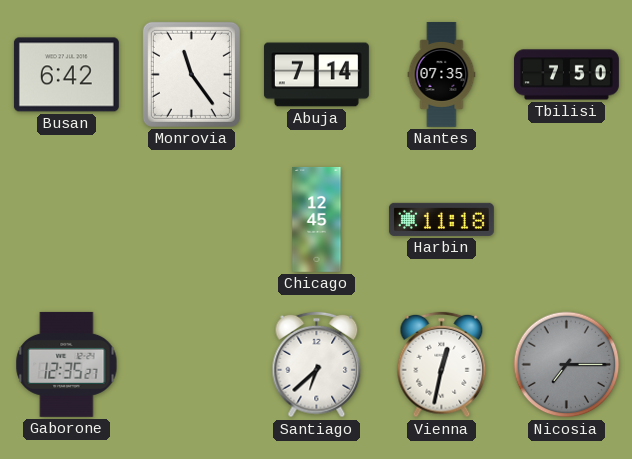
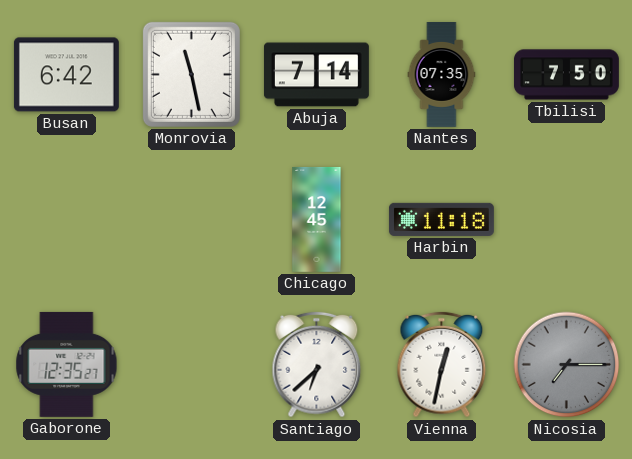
Monrovia: 11:24 -> 11:28 (191, 74)
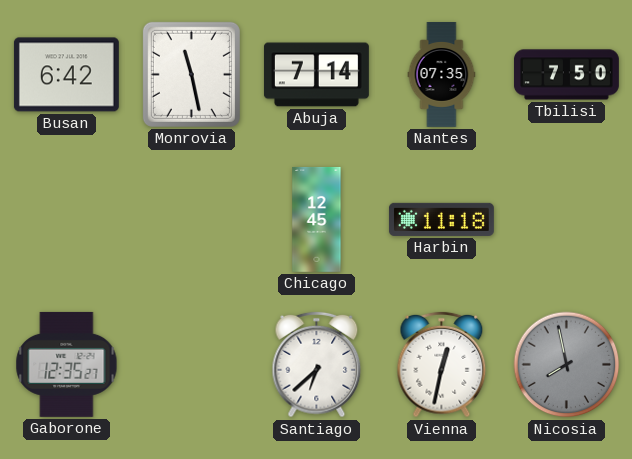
Nicosia: 7:15 -> 7:58 (567, 365)
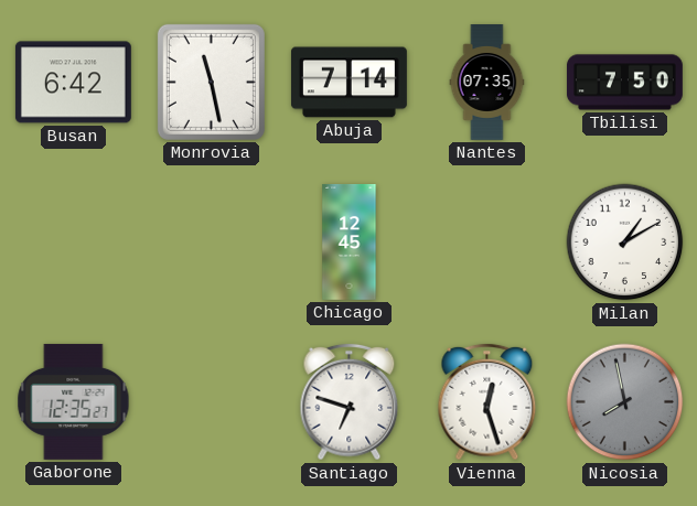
Harbin: 11:18 -> none (441, 219)
Milan: none -> 1:10 (625, 243)
Santiago: 6:38 -> 6:48 (350, 402)
Vienna: 12:32 -> 12:27 (487, 402)
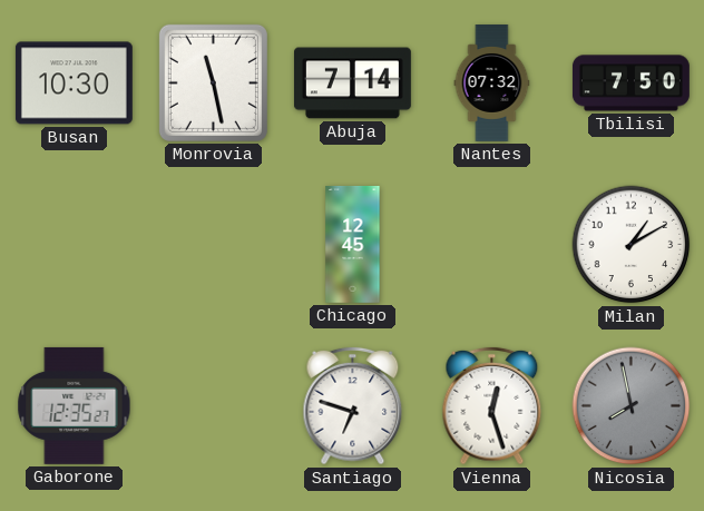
Busan: 6:42 -> 10:30 (74, 83)
Nantes: 07:35 -> 07:32 (492, 83)
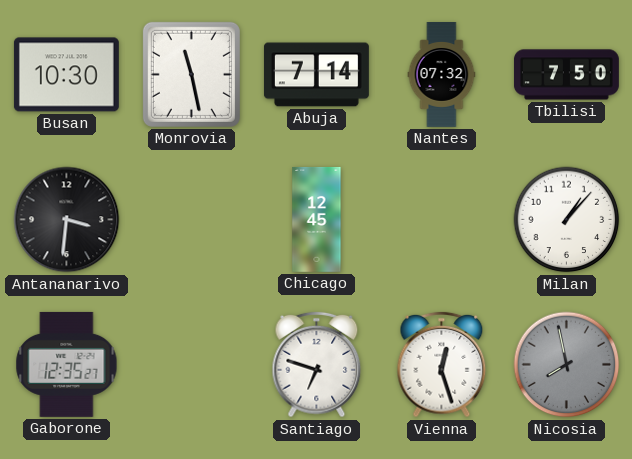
Antananarivo: none -> 3:31 (67, 220)
Milan: 1:10 -> 1:07 (567, 220)
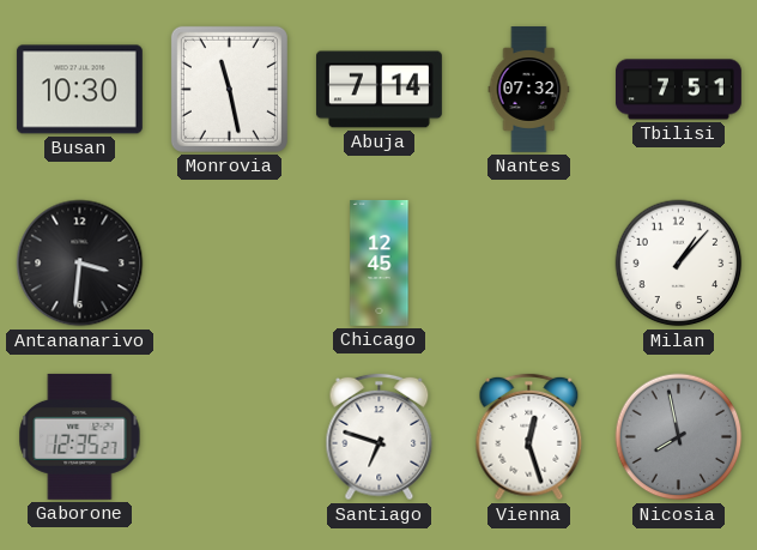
Tbilisi: 7:50 -> 7:51 (678, 90)
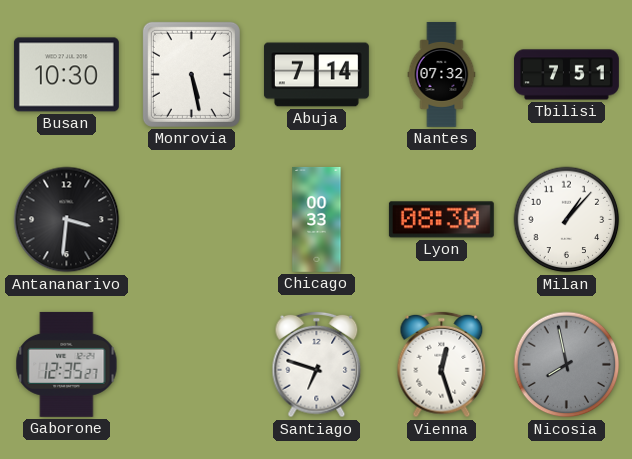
Monrovia: 11:28 -> 5:28 (191, 74)
Chicago: 12:45 -> 00:33 (317, 219)
Lyon: none -> 08:30 (441, 220)
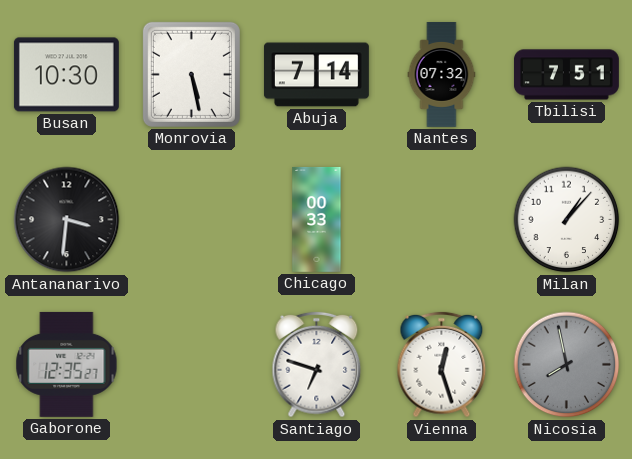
Lyon: 08:30 -> none (441, 220)
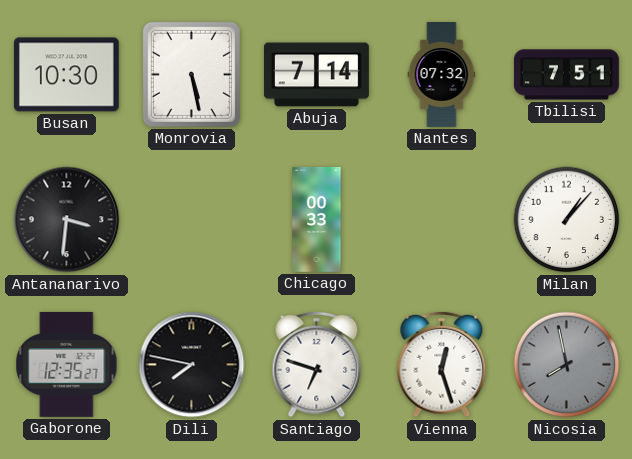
Dili: none -> 7:47 (192, 365)
